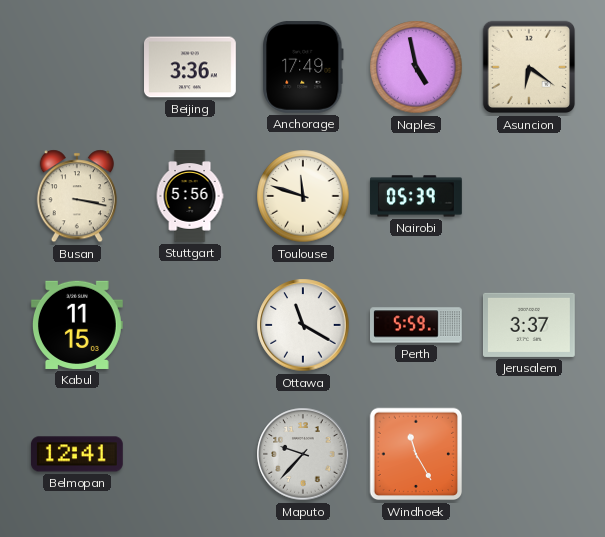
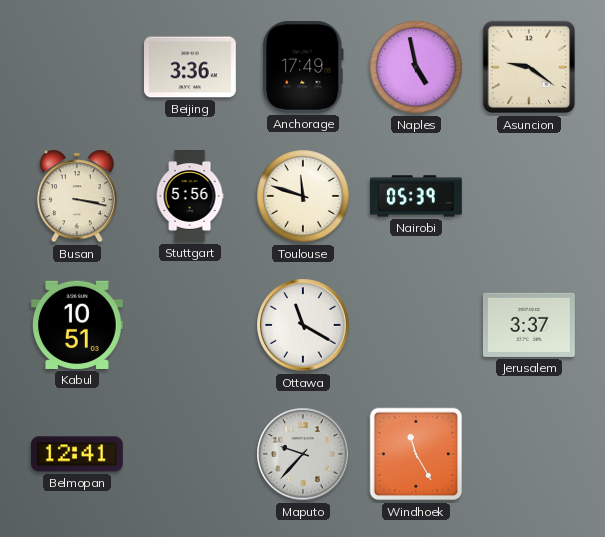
Asuncion: 6:21 -> 9:21 (529, 67)
Kabul: 11:15 -> 10:51 (77, 325)
Perth: 5:59 -> none (417, 325)
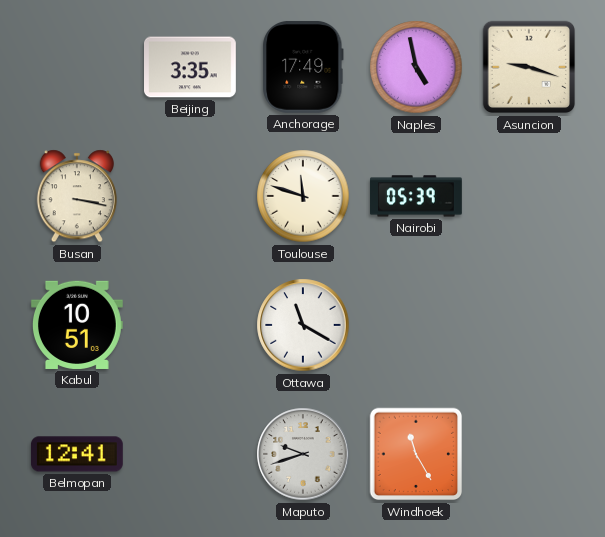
Beijing: 3:36 -> 3:35 (191, 67)
Asuncion: 9:21 -> 9:18 (529, 67)
Stuttgart: 5:56 -> none (190, 197)
Jerusalem: 3:37 -> none (529, 325)
Maputo: 9:37 -> 9:42 (303, 454)
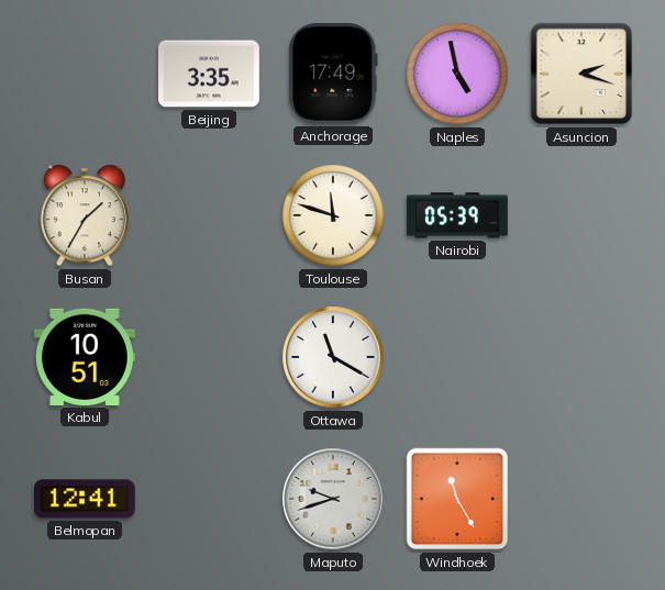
Asuncion: 9:18 -> 2:18 (581, 74)
Busan: 3:17 -> 1:35 (85, 215)
